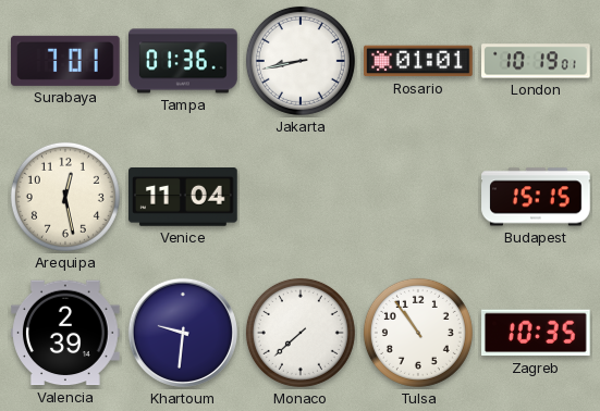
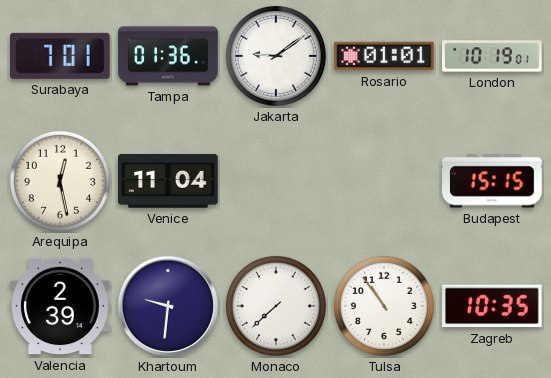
Jakarta: 8:43 -> 9:09 (276, 56)
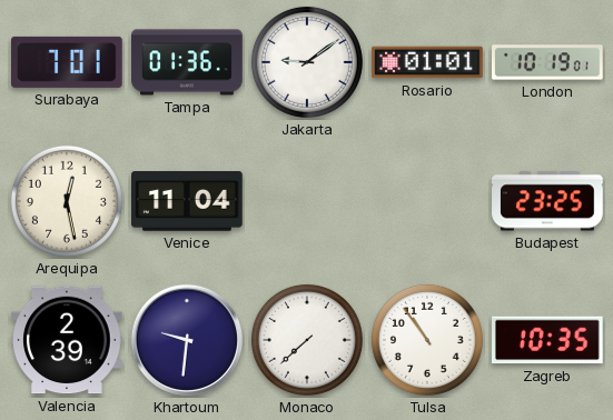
Budapest: 15:15 -> 23:25 (547, 201)
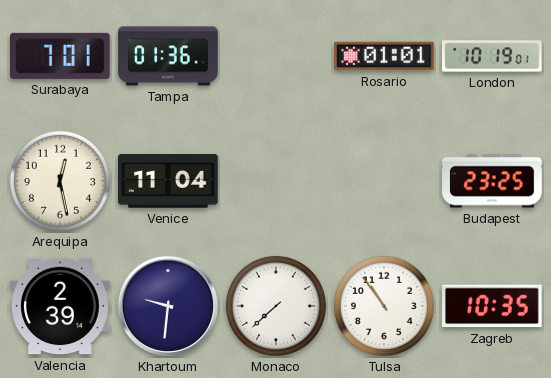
Jakarta: 9:09 -> none (307, 62)
